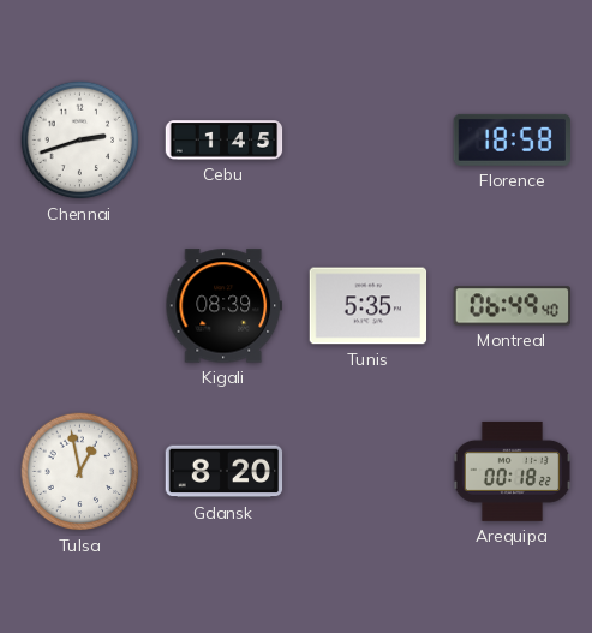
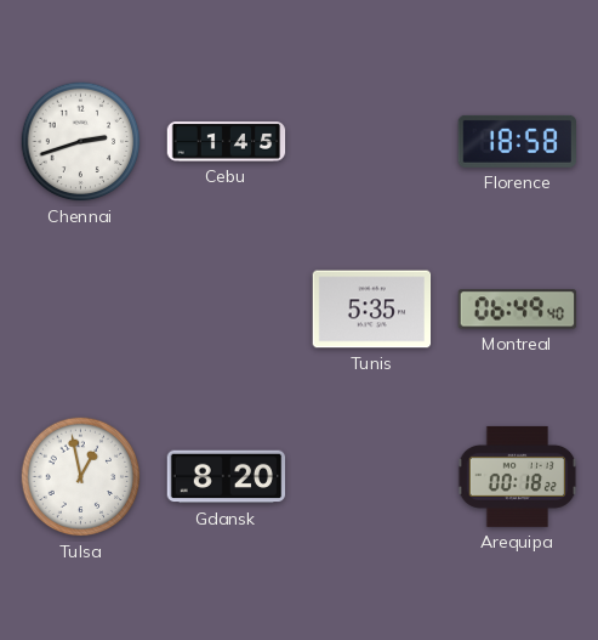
Kigali: 08:39 -> none (223, 306)
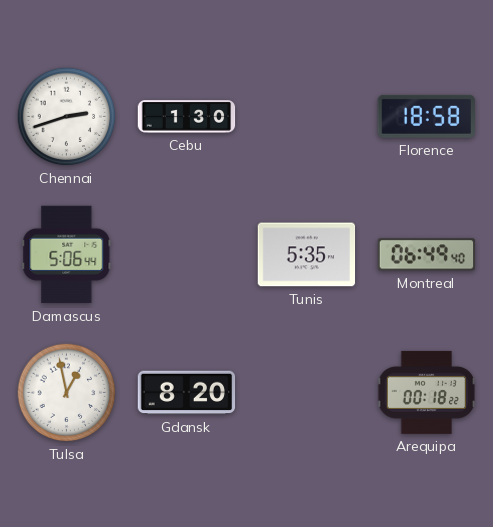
Cebu: 1:45 -> 1:30 (187, 117)
Damascus: none -> 5:06 (67, 255)
